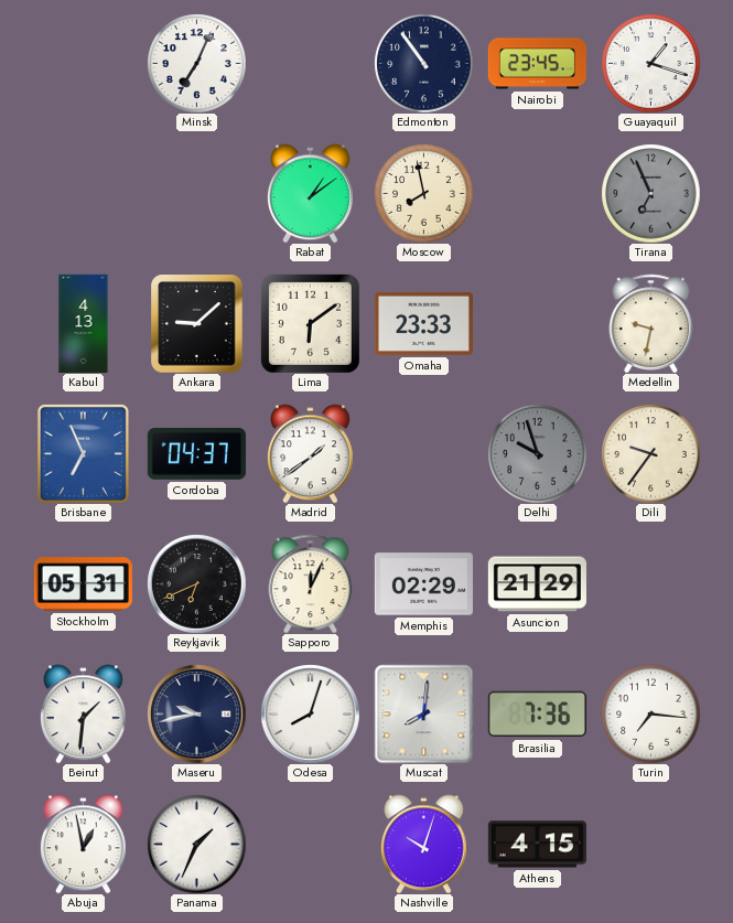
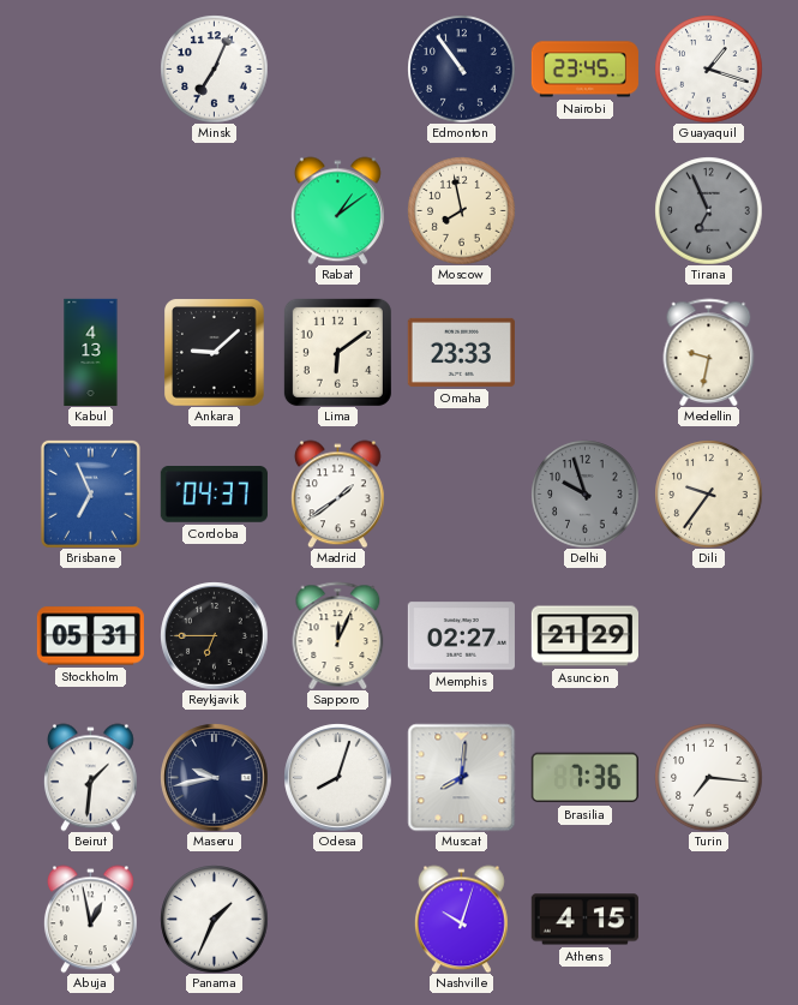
Reykjavik: 6:41 -> 6:45 (214, 635)
Memphis: 02:29 -> 02:27 (461, 636)
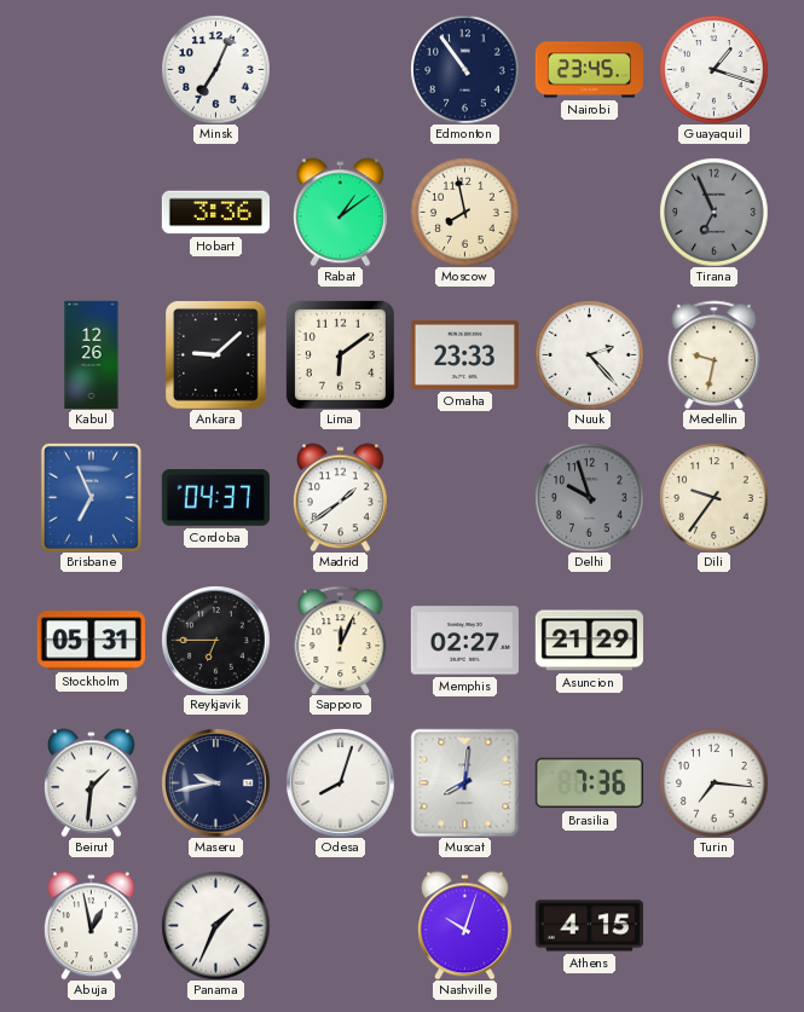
Hobart: none -> 3:36 (215, 213)
Kabul: 4:13 -> 12:26 (92, 354)
Nuuk: none -> 2:23 (589, 354)
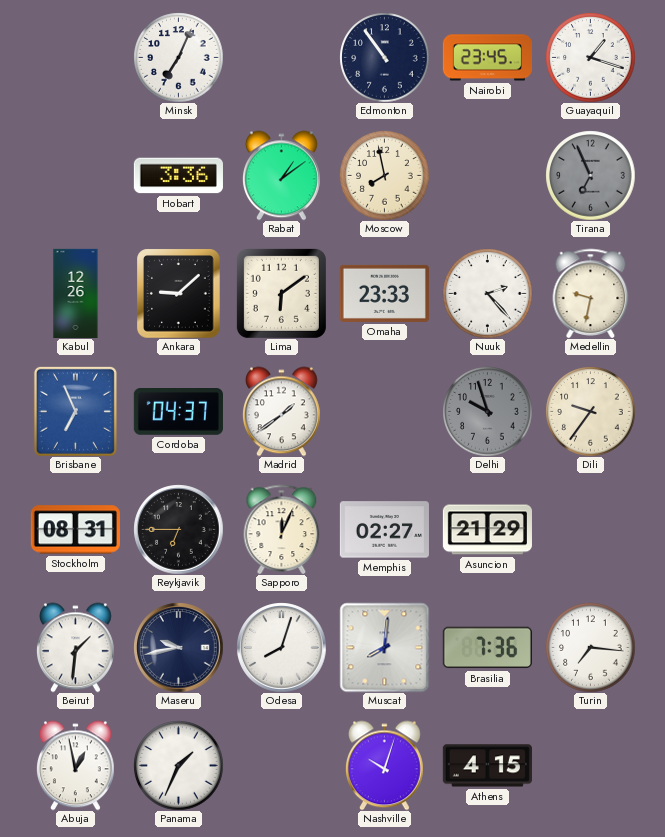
Stockholm: 05:31 -> 08:31 (75, 530)
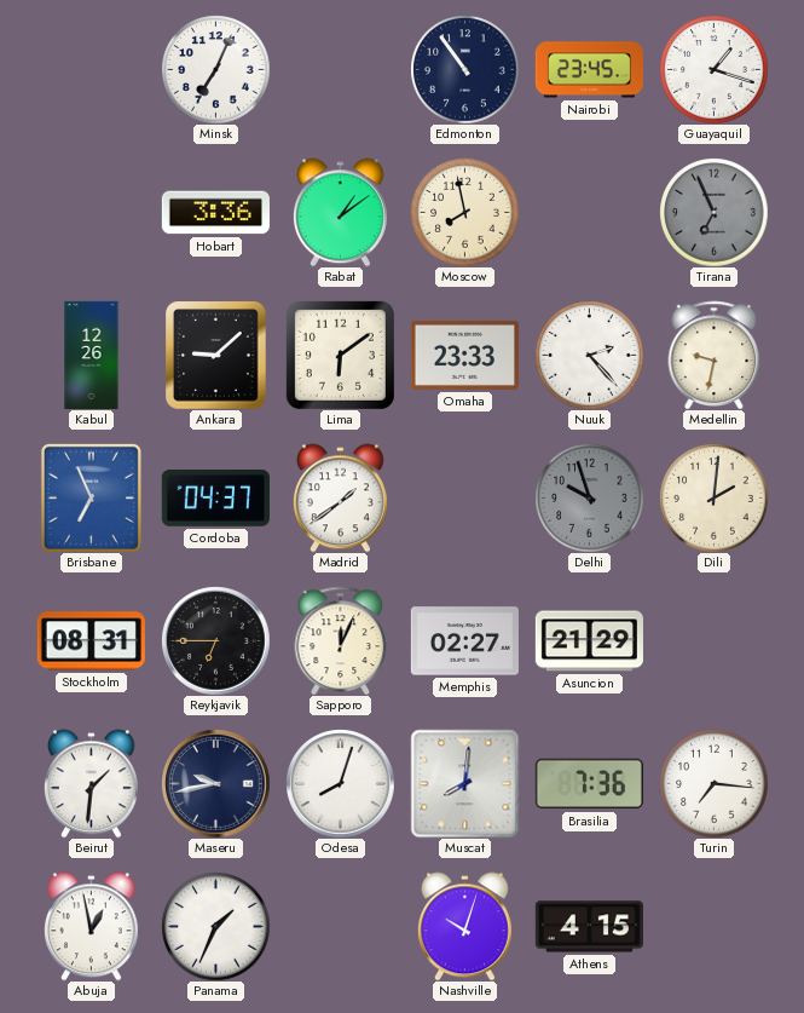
Dili: 9:36 -> 2:01 (713, 497)
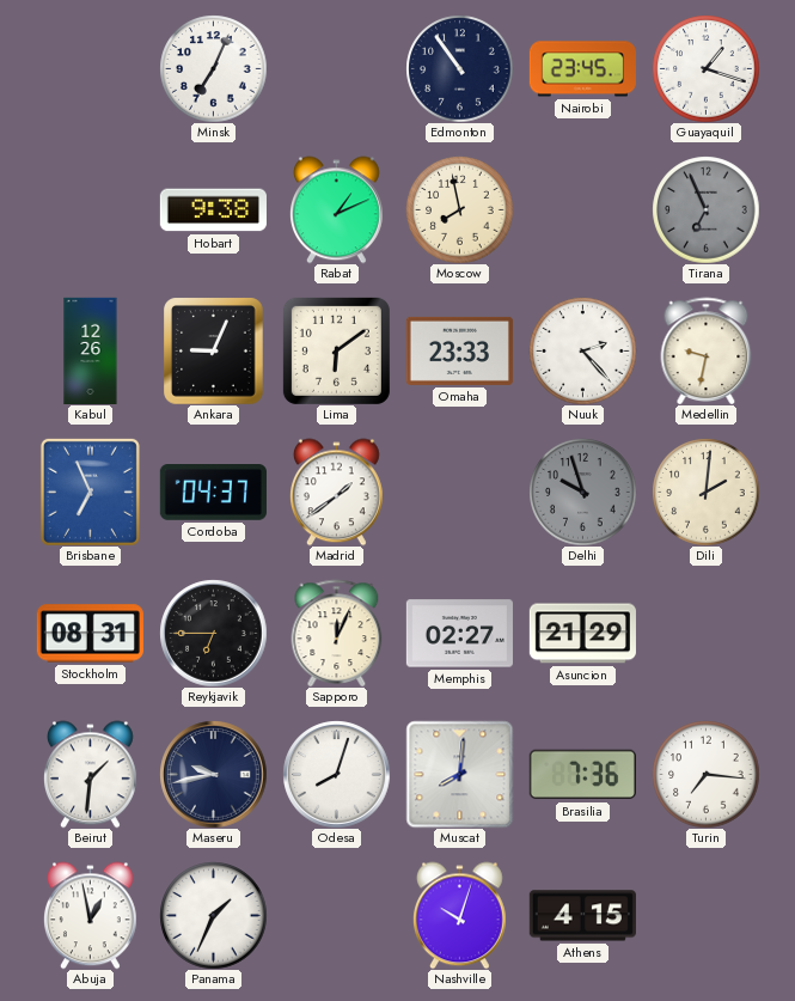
Hobart: 3:36 -> 9:38 (213, 210)
Rabat: 1:09 -> 1:11 (336, 209)
Ankara: 9:08 -> 9:04 (214, 350)
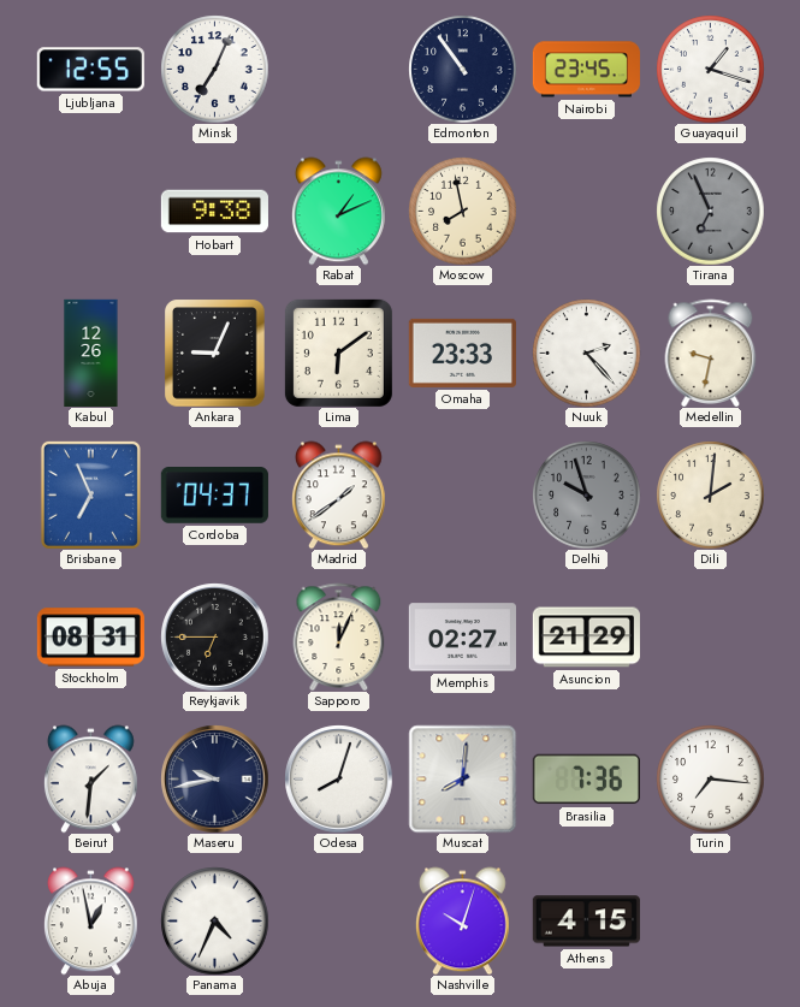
Ljubljana: none -> 12:55 (90, 70)
Panama: 1:34 -> 4:34 (214, 920)
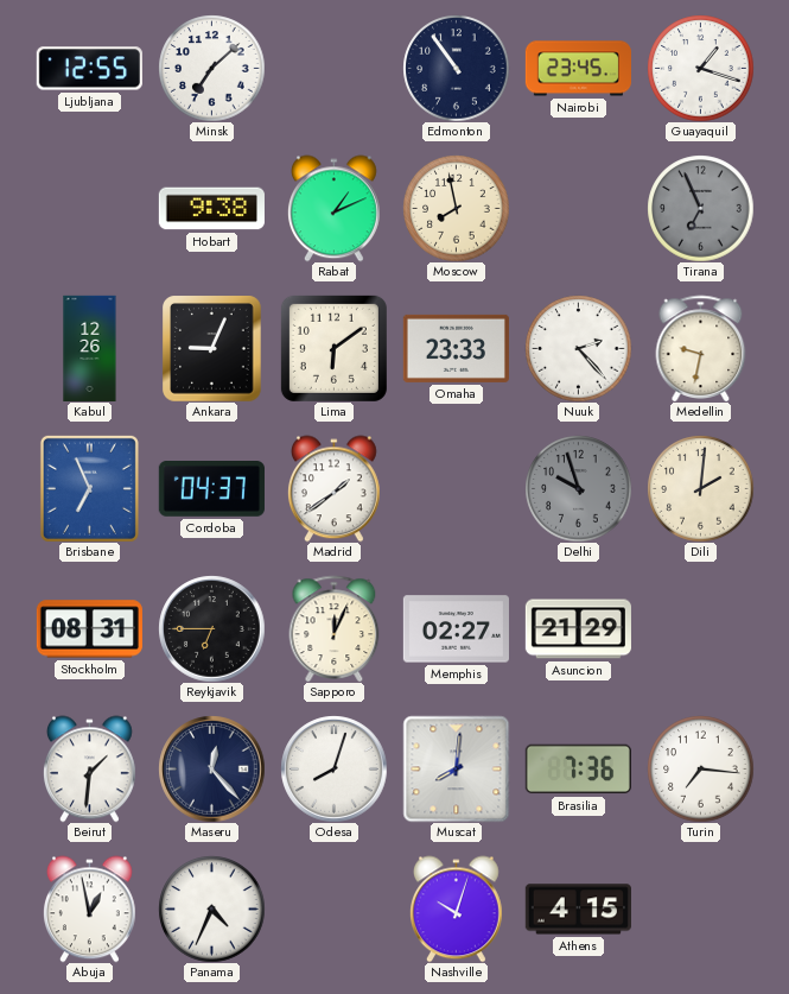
Minsk: 7:04 -> 7:08 (211, 68)
Maseru: 9:43 -> 12:23 (211, 768)
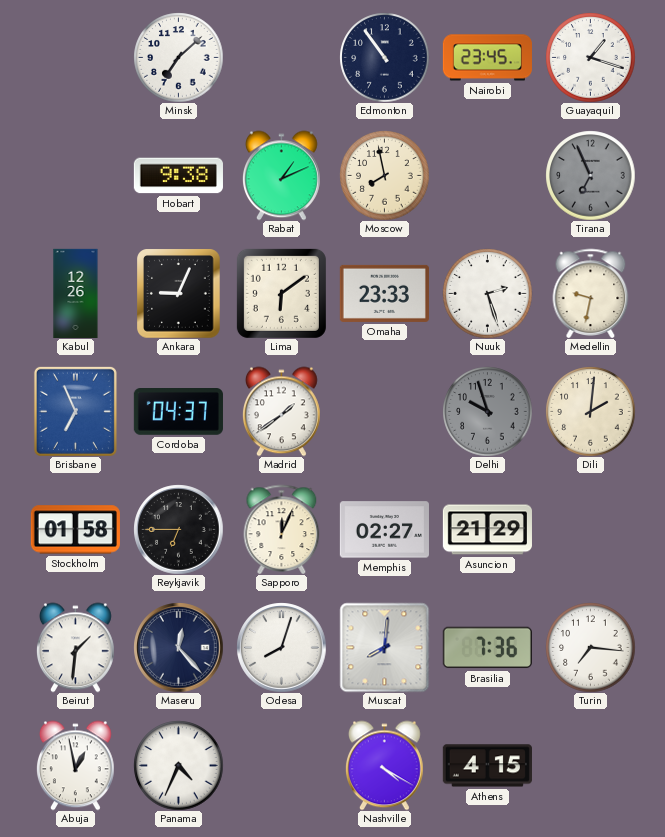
Ljubljana: 12:55 -> none (89, 69)
Nuuk: 2:23 -> 2:27 (487, 293)
Stockholm: 08:31 -> 01:58 (75, 530)
Nashville: 10:03 -> 4:20 (384, 765)
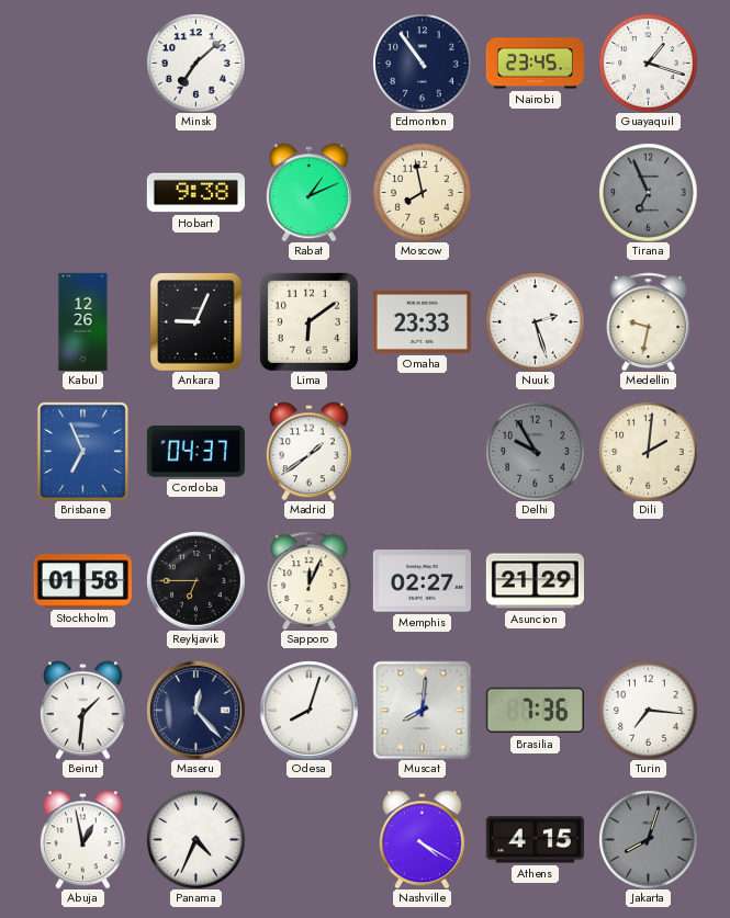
Delhi: 9:57 -> 9:55 (535, 451)
Jakarta: none -> 8:03 (648, 839)
